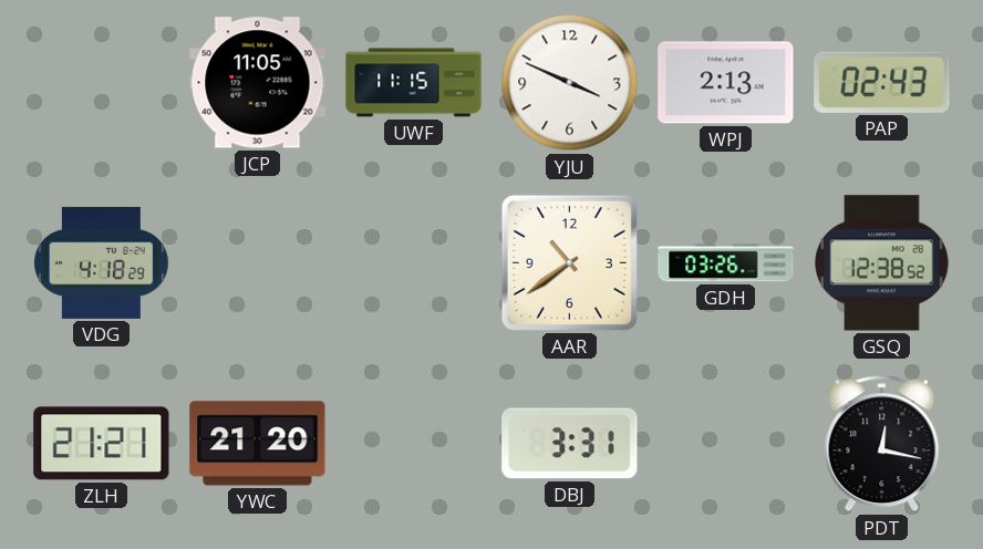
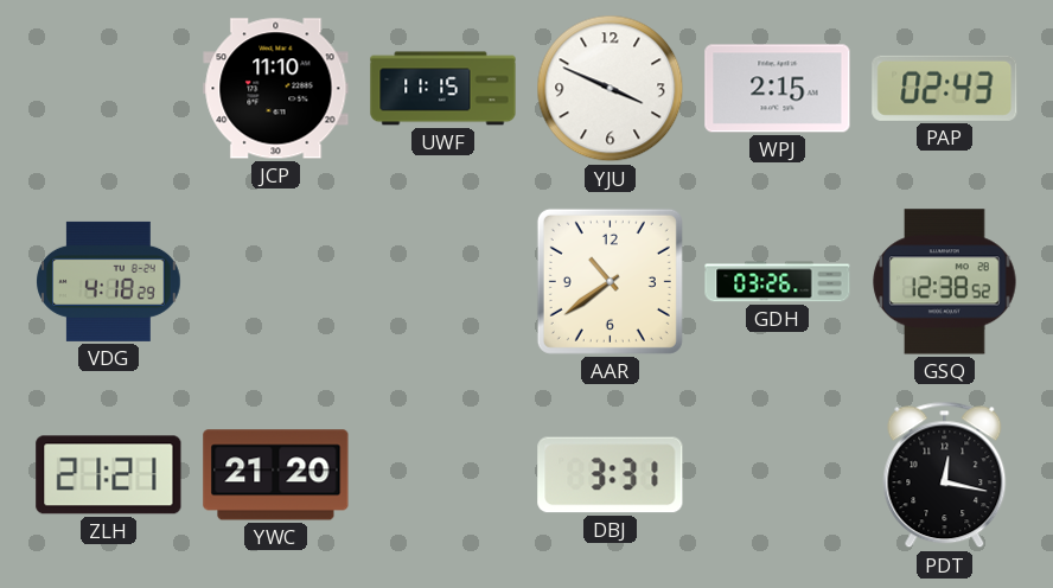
JCP: 11:05 -> 11:10 (276, 89)
WPJ: 2:13 -> 2:15 (778, 89)
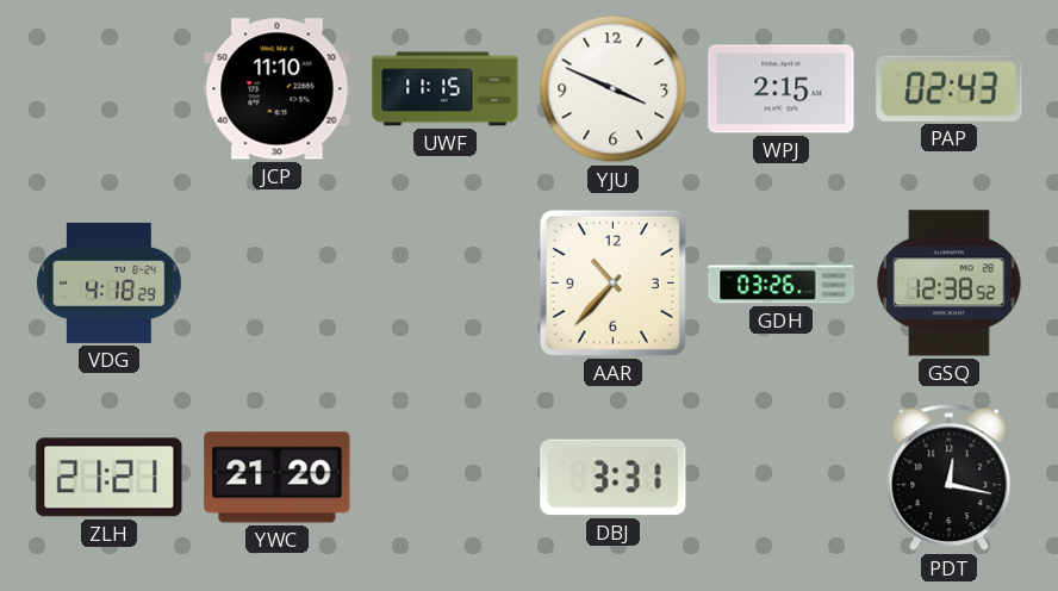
AAR: 10:39 -> 10:37 (612, 282)
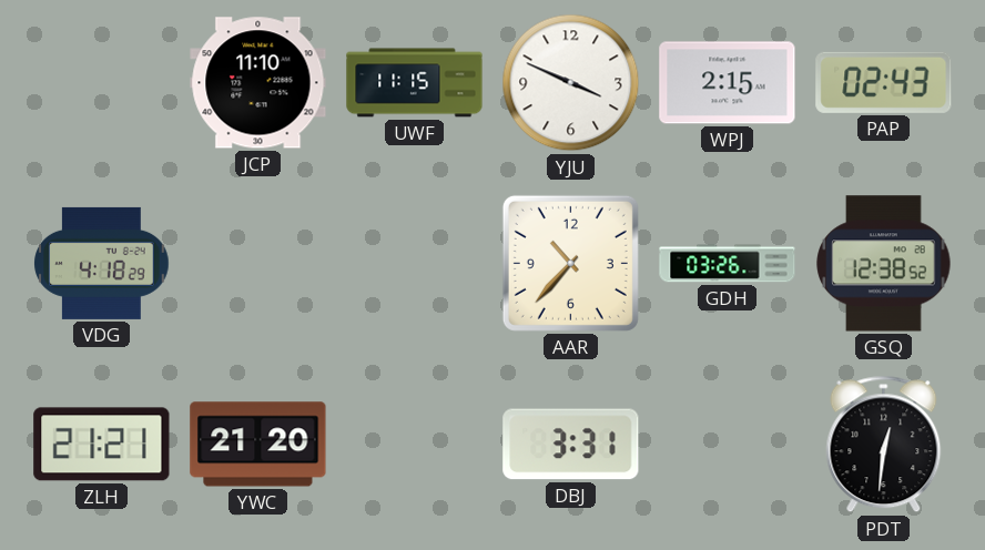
PDT: 12:17 -> 12:31 (884, 445)
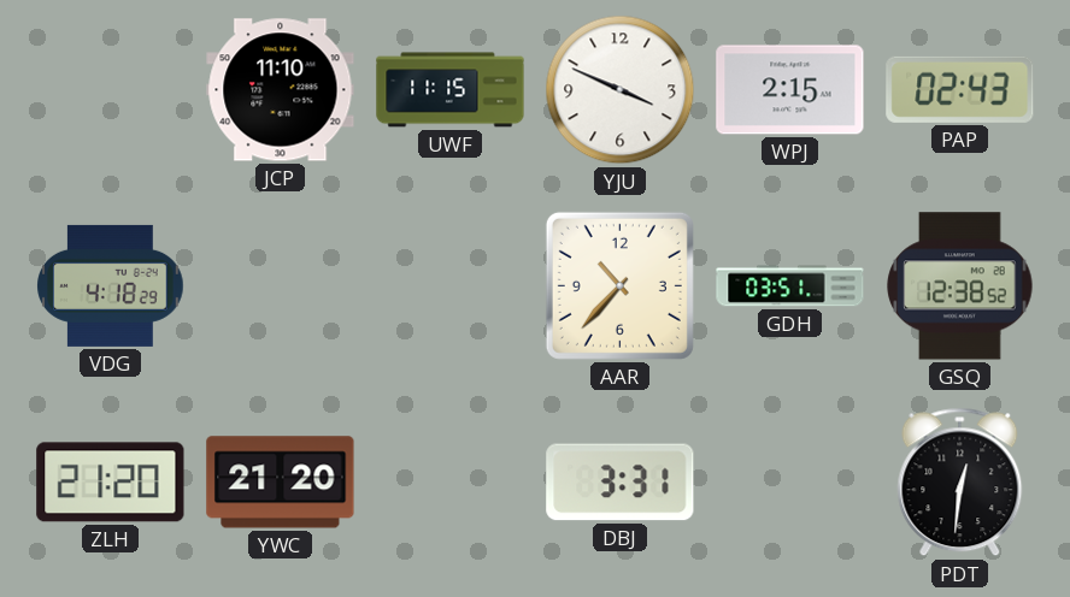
GDH: 03:26 -> 03:51 (790, 286)
ZLH: 21:21 -> 21:20 (111, 483)
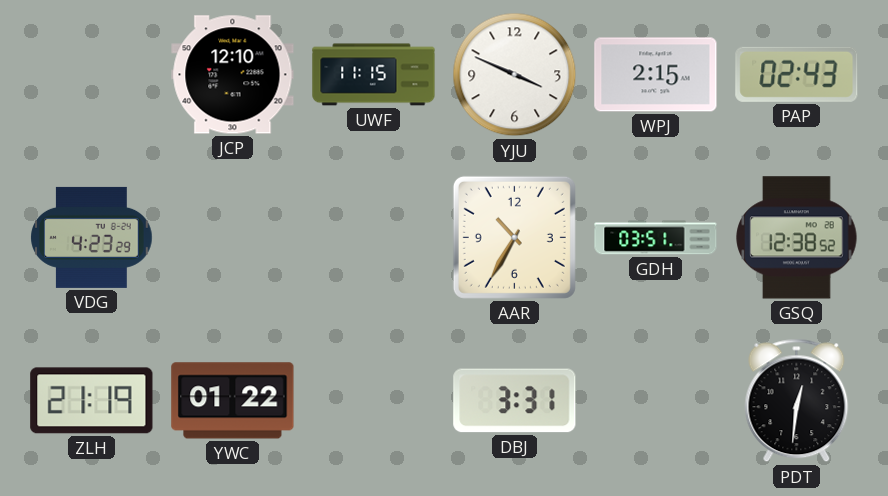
JCP: 11:10 -> 12:10 (233, 75)
VDG: 4:18 -> 4:23 (92, 237)
AAR: 10:37 -> 10:35 (514, 237)
ZLH: 21:20 -> 21:19 (92, 401)
YWC: 21:20 -> 01:22 (233, 401)
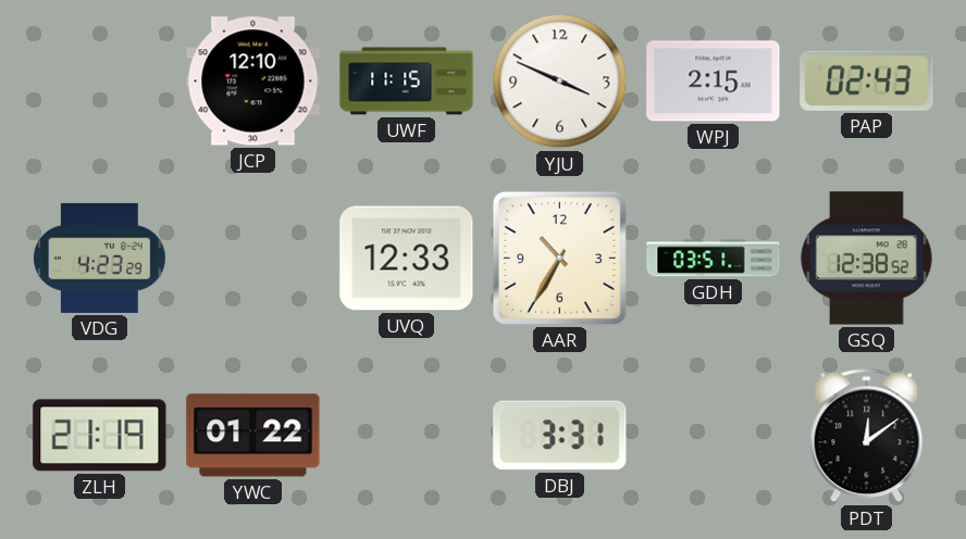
UVQ: none -> 12:33 (407, 259)
PDT: 12:31 -> 12:09 (867, 436)
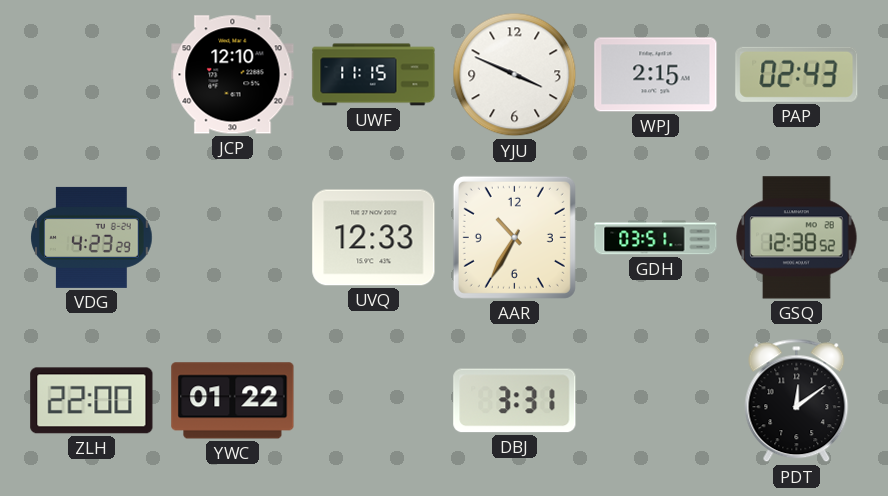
ZLH: 21:19 -> 22:00 (92, 401)
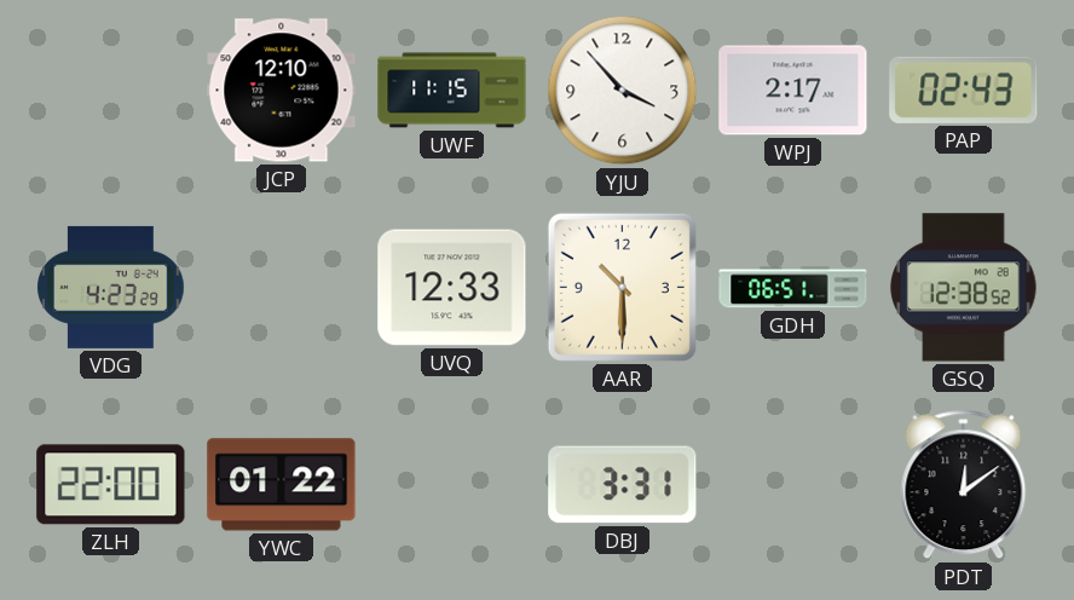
YJU: 3:49 -> 3:53 (623, 91)
WPJ: 2:15 -> 2:17 (793, 91)
AAR: 10:35 -> 10:30 (622, 287)
GDH: 03:51 -> 06:51 (793, 288)
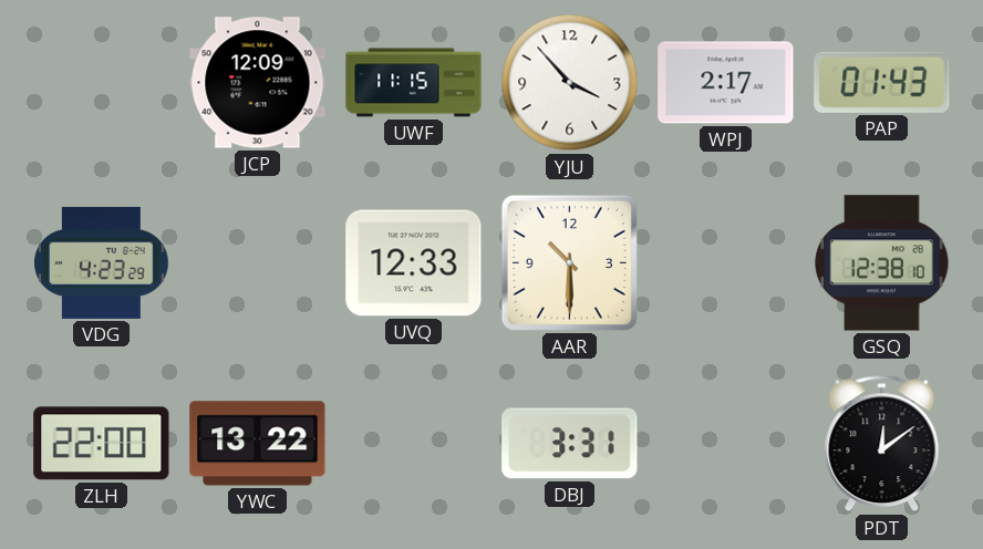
JCP: 12:10 -> 12:09 (258, 83)
PAP: 02:43 -> 01:43 (882, 82)
GDH: 06:51 -> none (793, 288)
GSQ: 12:38:52 -> 12:38:10 (882, 263)
YWC: 01:22 -> 13:22 (258, 444)
